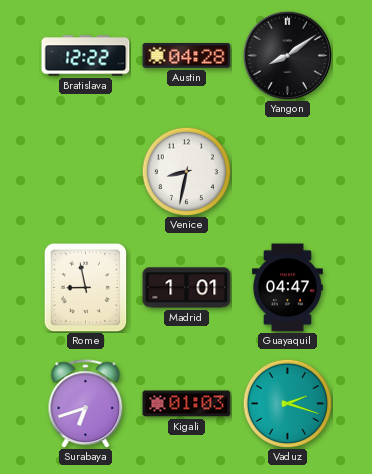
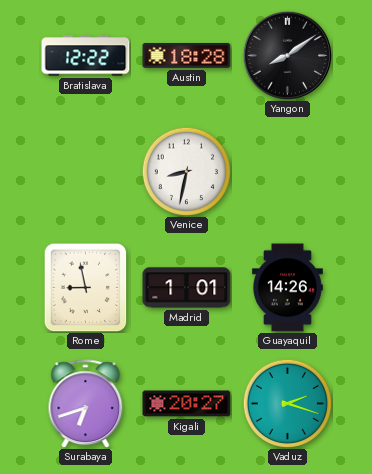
Austin: 04:28 -> 18:28 (187, 55)
Guayaquil: 04:47 -> 14:26 (287, 288)
Kigali: 01:03 -> 20:27 (187, 404)
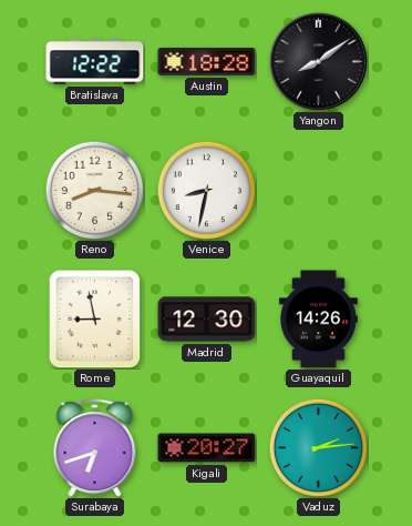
Reno: none -> 8:16 (94, 190)
Madrid: 1:01 -> 12:30 (207, 320)
Vaduz: 2:18 -> 2:14 (318, 447)
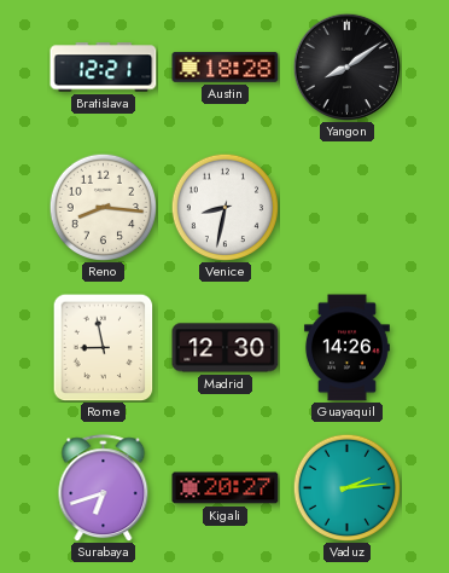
Bratislava: 12:22 -> 12:21 (104, 68)
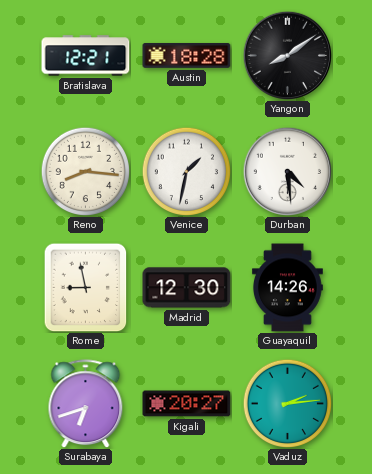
Venice: 8:32 -> 1:32 (186, 171)
Durban: none -> 4:29 (287, 171)
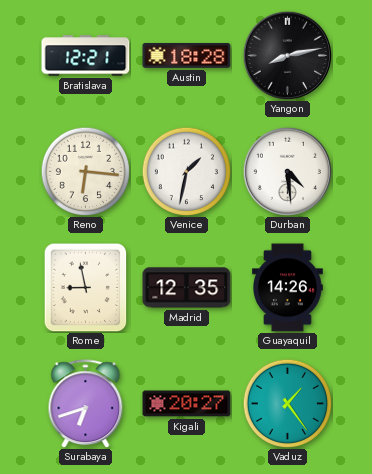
Yangon: 8:09 -> 8:13 (287, 55)
Reno: 8:16 -> 6:16 (85, 171)
Madrid: 12:30 -> 12:35 (187, 288)
Vaduz: 2:14 -> 1:24 (287, 403)
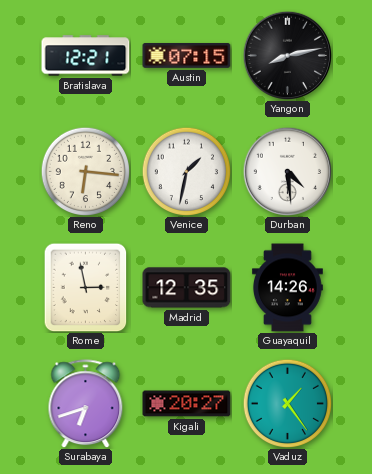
Austin: 18:28 -> 07:15 (187, 55)
Rome: 8:58 -> 2:58 (86, 287)
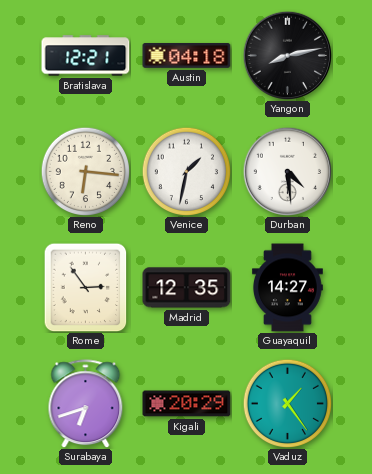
Austin: 07:15 -> 04:18 (187, 55)
Rome: 2:58 -> 2:54 (86, 287)
Guayaquil: 14:26 -> 14:27 (287, 288)
Kigali: 20:27 -> 20:29 (187, 404)
